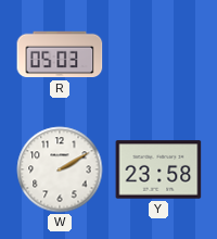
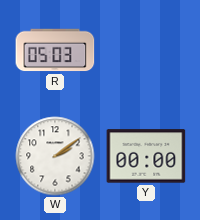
W: 2:10 -> 2:09 (55, 156)
Y: 23:58 -> 00:00 (146, 156)
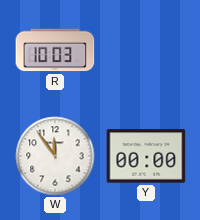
R: 05:03 -> 10:03 (55, 50)
W: 2:09 -> 11:54 (55, 156)
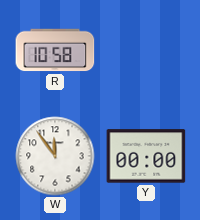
R: 10:03 -> 10:58 (55, 50)
